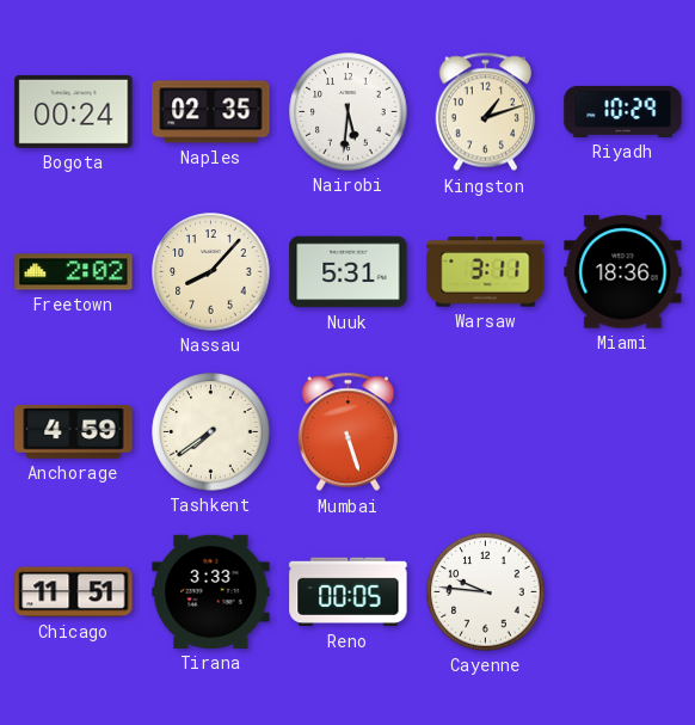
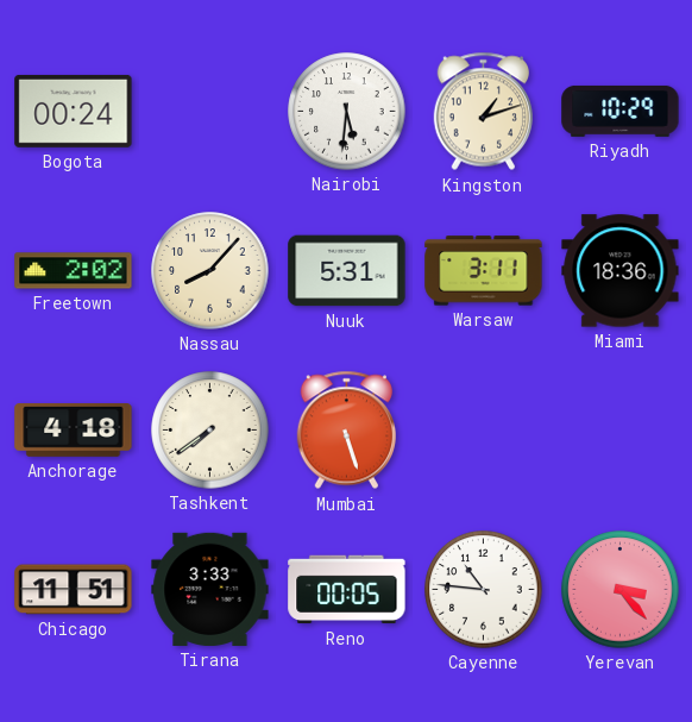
Naples: 02:35 -> none (211, 112)
Anchorage: 4:59 -> 4:18 (74, 431)
Cayenne: 9:46 -> 10:46 (484, 590)
Yerevan: none -> 3:23 (621, 590)
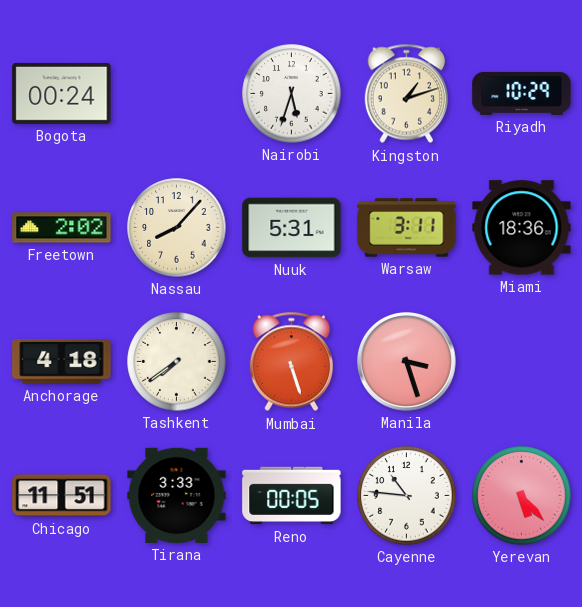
Nairobi: 5:31 -> 5:33 (292, 94)
Manila: none -> 3:27 (407, 362)
Yerevan: 3:23 -> 5:23 (522, 496)
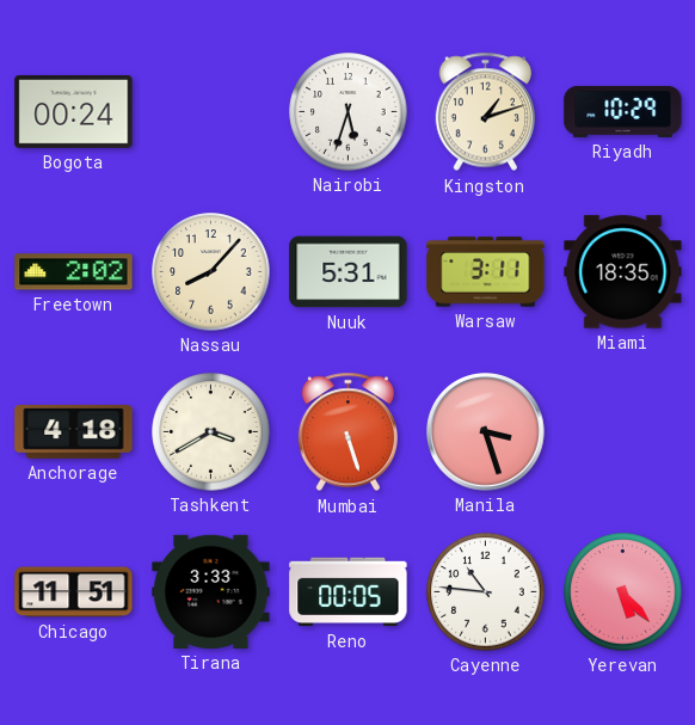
Miami: 18:36 -> 18:35 (623, 272)
Tashkent: 7:39 -> 3:40 (211, 432)
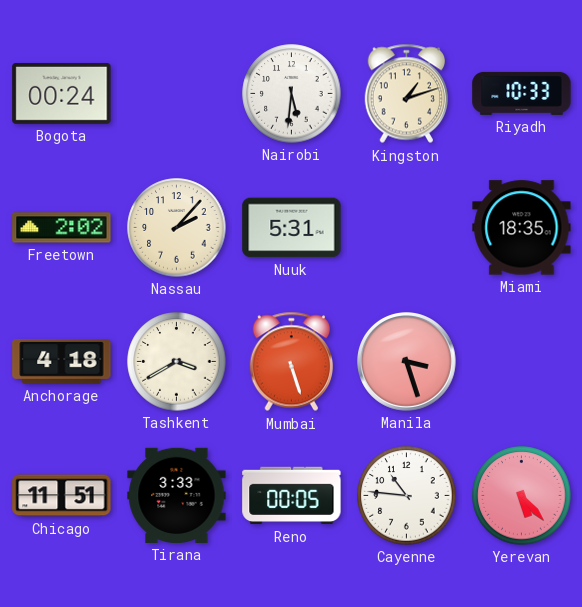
Nairobi: 5:33 -> 5:31 (292, 94)
Riyadh: 10:29 -> 10:33 (522, 93)
Nassau: 8:07 -> 2:07 (177, 228)
Warsaw: 3:11 -> none (486, 272)
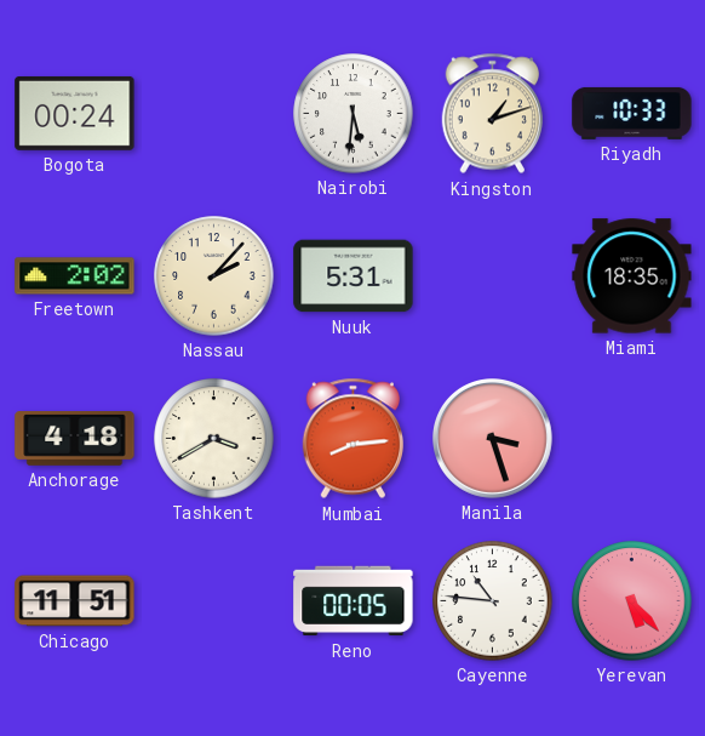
Mumbai: 5:27 -> 8:14 (352, 439)
Tirana: 3:33 -> none (177, 495)
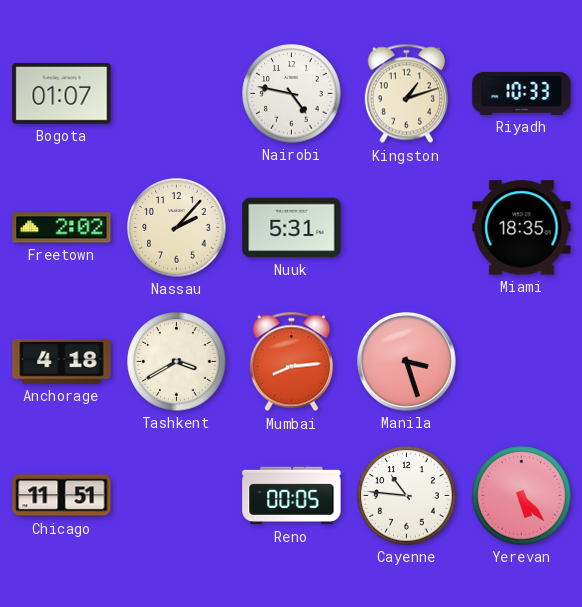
Bogota: 00:24 -> 01:07 (62, 93)
Nairobi: 5:31 -> 4:47 (292, 94)
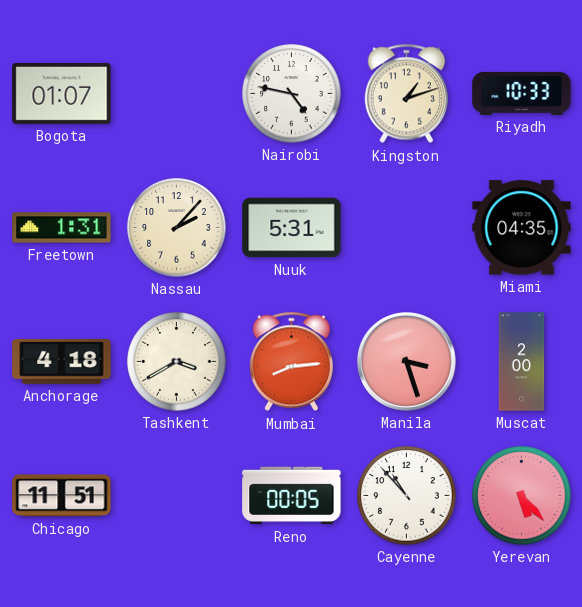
Freetown: 2:02 -> 1:31 (62, 228)
Miami: 18:35 -> 04:35 (522, 228)
Muscat: none -> 2:00 (522, 362)
Cayenne: 10:46 -> 10:53 (407, 496)
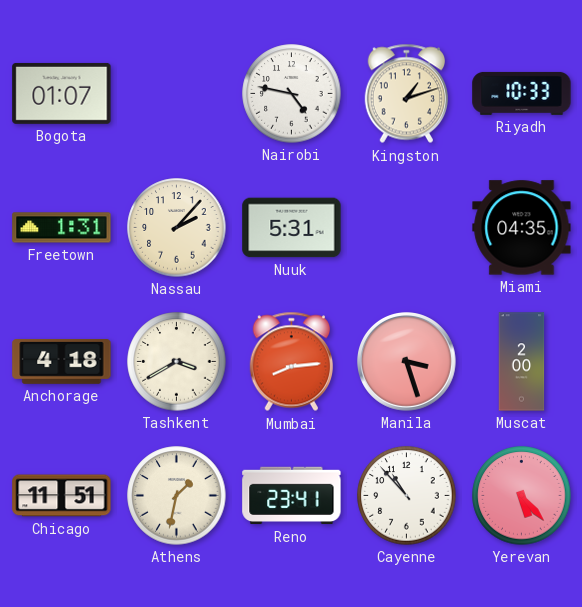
Athens: none -> 1:32 (177, 496)
Reno: 00:05 -> 23:41 (292, 496)
